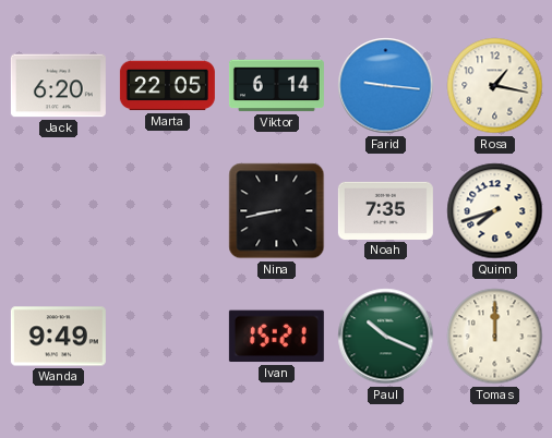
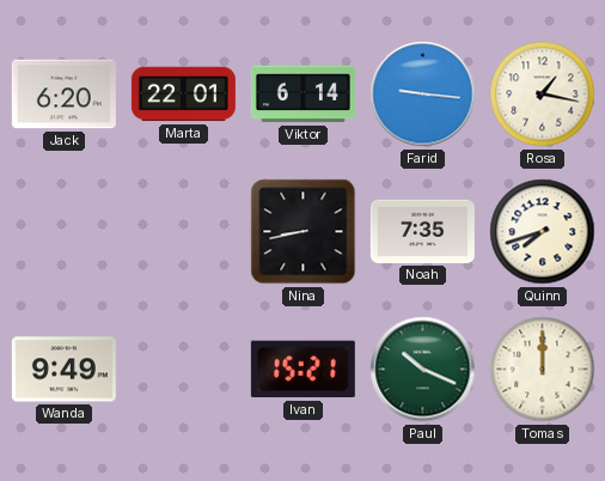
Marta: 22:05 -> 22:01 (183, 95)
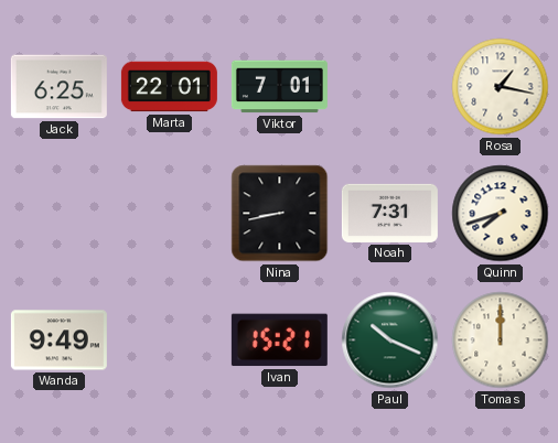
Jack: 6:20 -> 6:25 (58, 87)
Viktor: 6:14 -> 7:01 (279, 87)
Farid: 9:16 -> none (423, 95)
Noah: 7:35 -> 7:31 (389, 213)
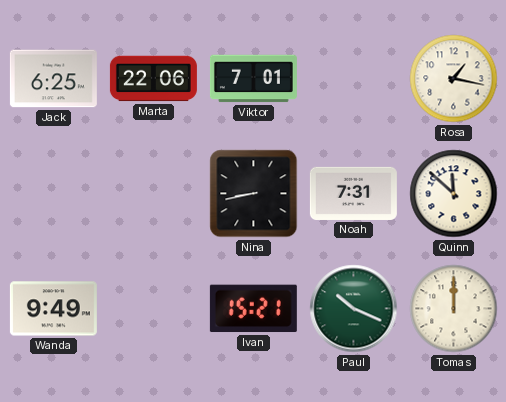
Marta: 22:01 -> 22:06 (153, 79)
Quinn: 7:42 -> 11:52 (454, 194)
